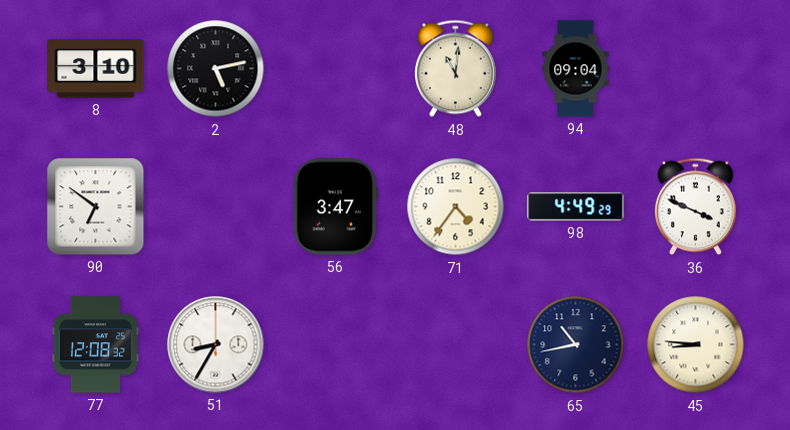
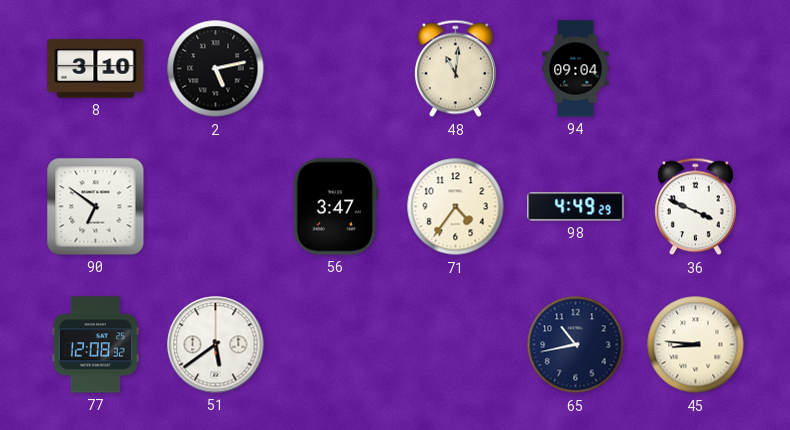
51: 8:35 -> 5:39 (216, 345)
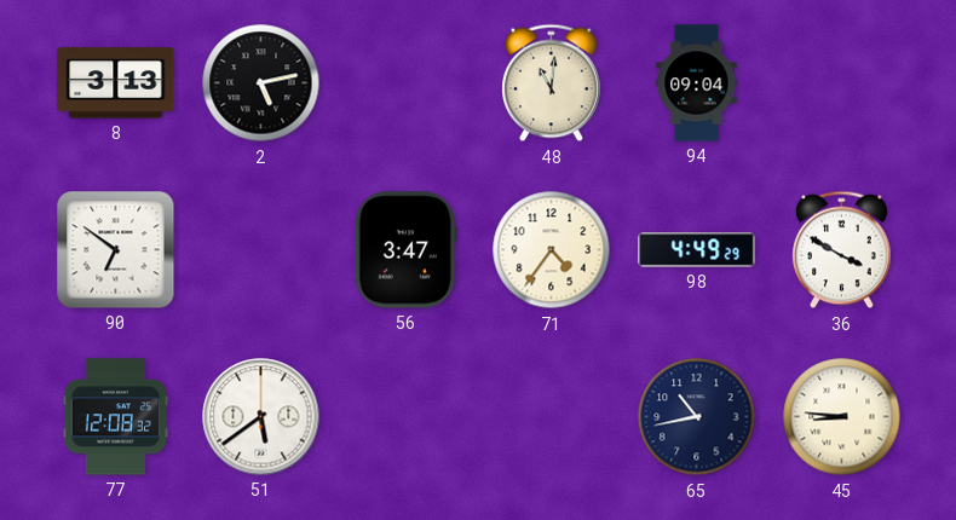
8: 3:10 -> 3:13 (116, 83)
36: 3:49 -> 3:50 (842, 250)
